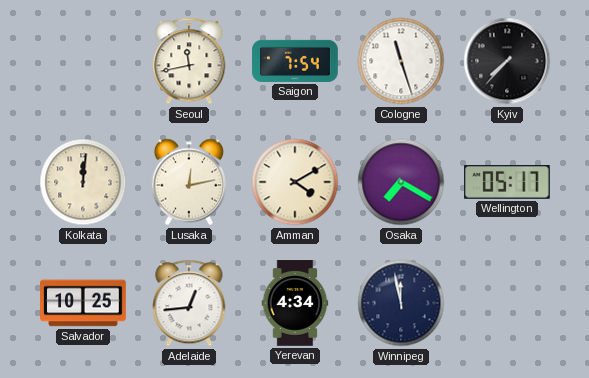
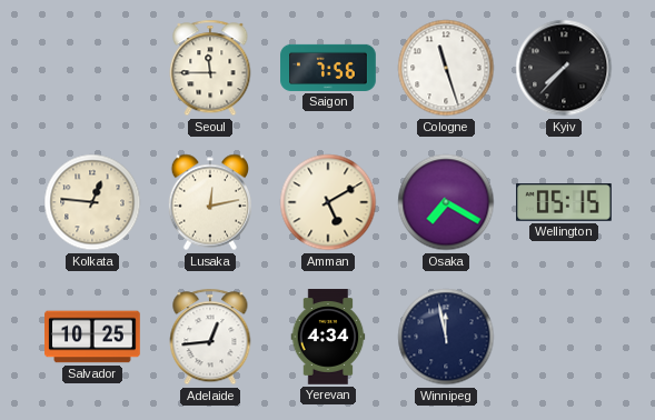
Seoul: 11:43 -> 11:45 (210, 68)
Saigon: 7:54 -> 7:56 (328, 68)
Kolkata: 12:01 -> 12:46 (92, 202)
Amman: 4:10 -> 5:10 (328, 202)
Wellington: 05:17 -> 05:15 (565, 203)
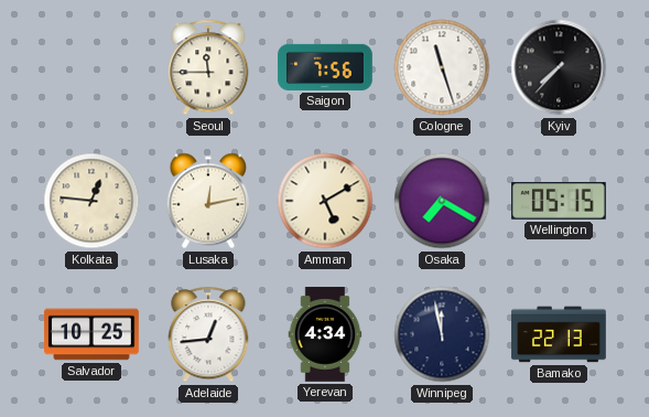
Bamako: none -> 22:13 (559, 334)
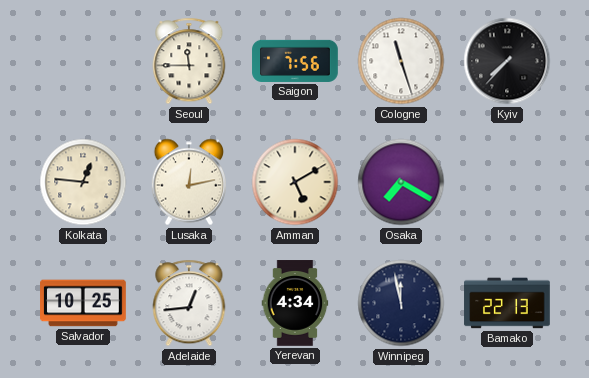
Wellington: 05:15 -> none (560, 202)
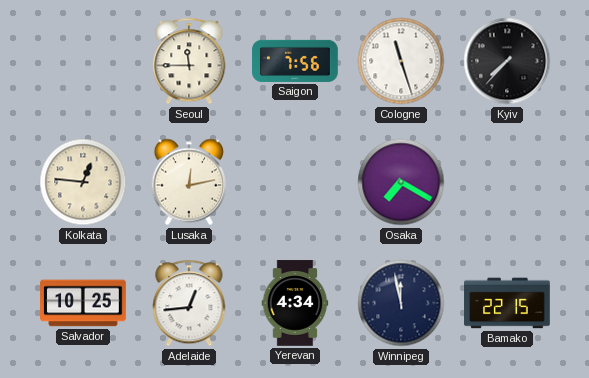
Amman: 5:10 -> none (295, 182)
Bamako: 22:13 -> 22:15 (507, 303)
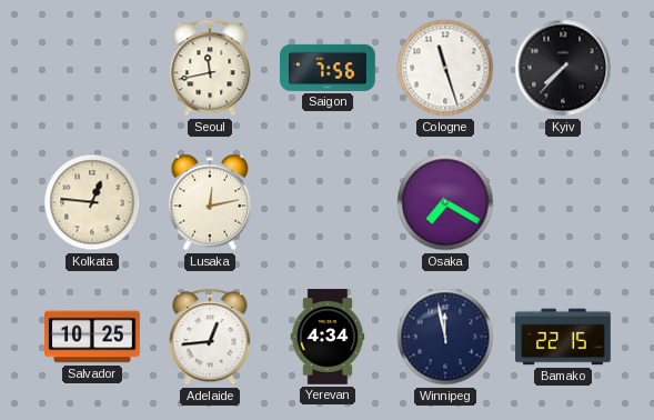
Seoul: 11:45 -> 11:43 (210, 68)
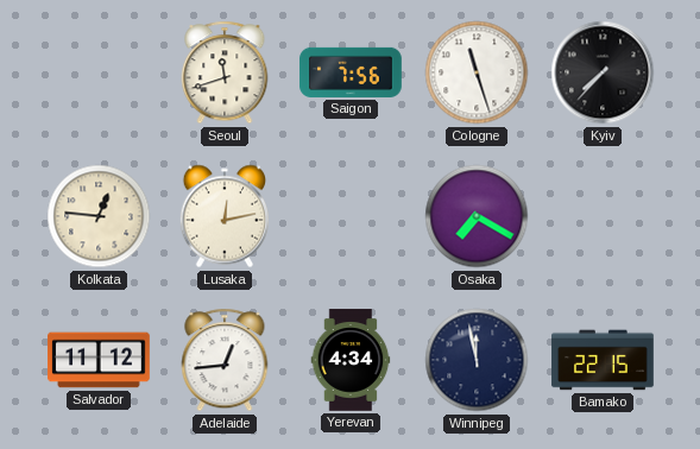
Seoul: 11:43 -> 11:42 (225, 72)
Salvador: 10:25 -> 11:12 (99, 360)
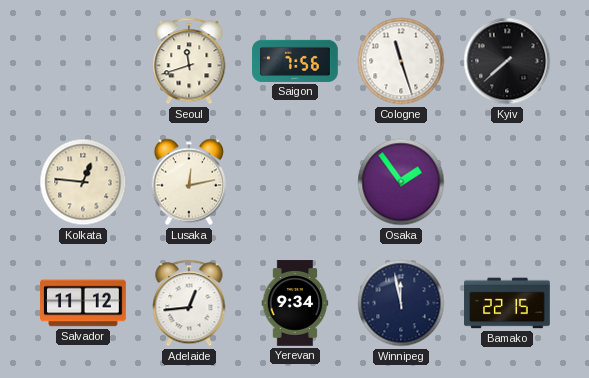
Kyiv: 7:37 -> 7:38 (507, 61)
Osaka: 7:20 -> 1:54 (401, 182)
Yerevan: 4:34 -> 9:34 (295, 303)
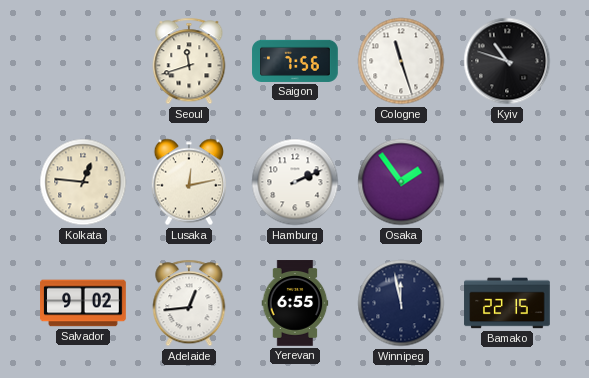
Kyiv: 7:38 -> 10:48 (507, 61)
Hamburg: none -> 2:11 (295, 182)
Salvador: 11:12 -> 9:02 (83, 303)
Yerevan: 9:34 -> 6:55 (295, 303)
